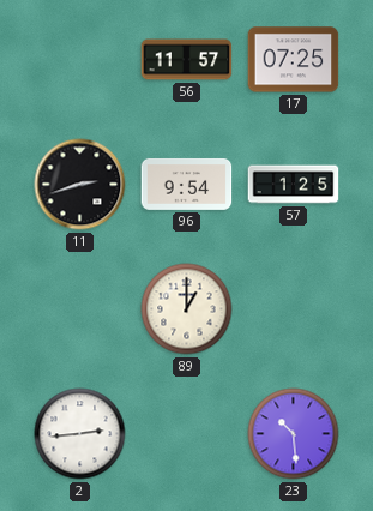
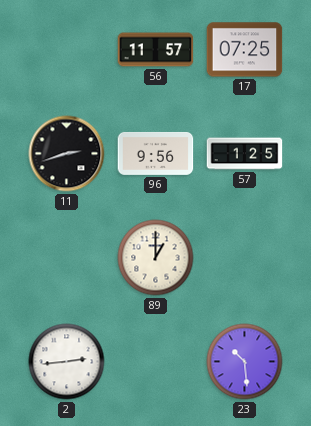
96: 9:54 -> 9:56 (156, 153)
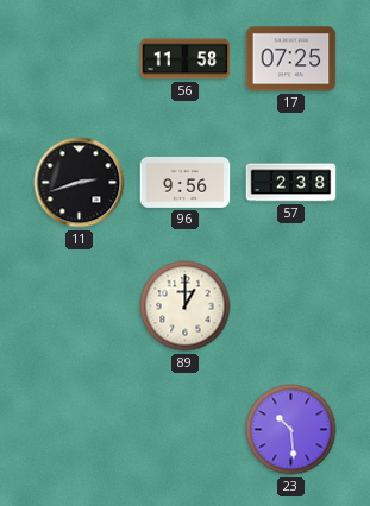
56: 11:57 -> 11:58 (186, 59)
57: 1:25 -> 2:38 (291, 183)
2: 2:44 -> none (67, 362)
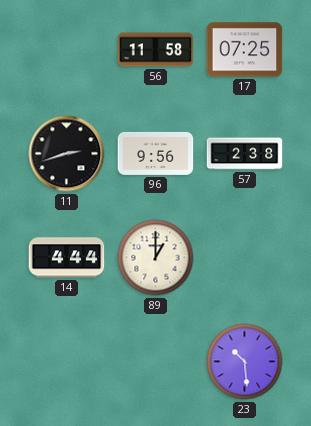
14: none -> 4:44 (67, 258)
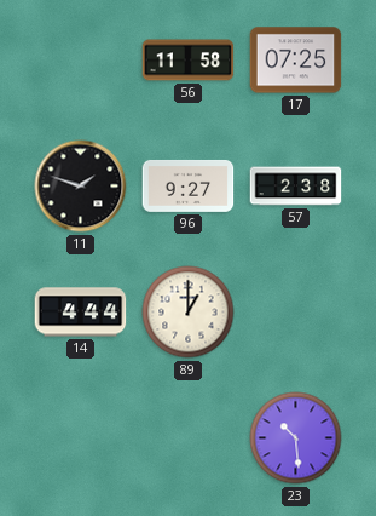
11: 2:42 -> 1:48 (81, 187)
96: 9:56 -> 9:27 (189, 185)
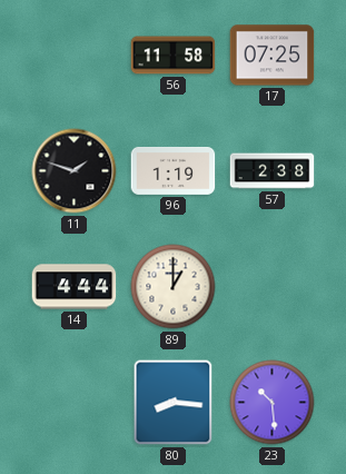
96: 9:27 -> 1:19 (174, 170)
80: none -> 8:16 (174, 403)
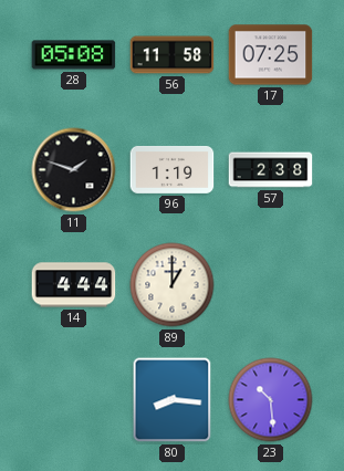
28: none -> 05:08 (74, 55)
